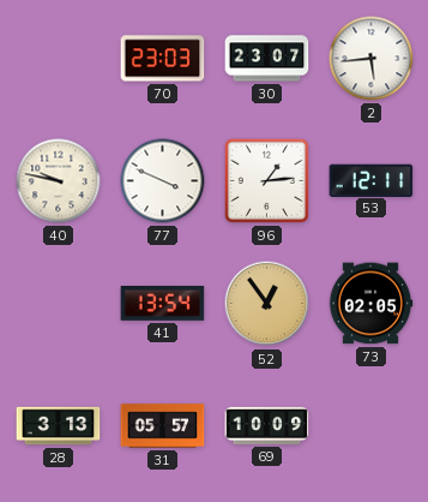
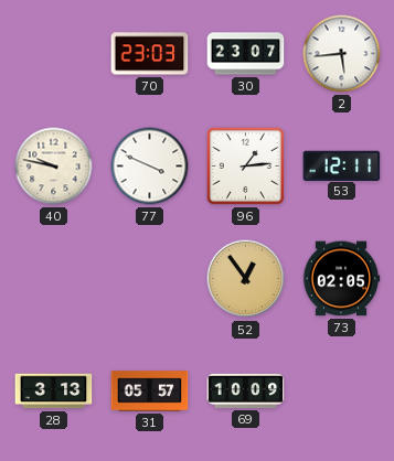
41: 13:54 -> none (163, 304)
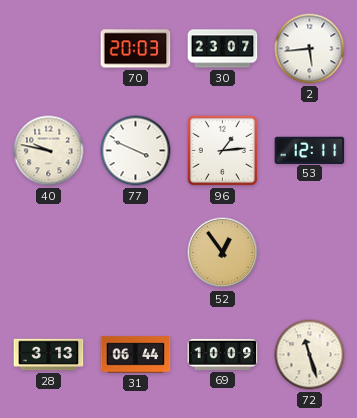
70: 23:03 -> 20:03 (136, 49)
73: 02:05 -> none (341, 279)
31: 05:57 -> 06:44 (136, 355)
72: none -> 11:27 (310, 355)
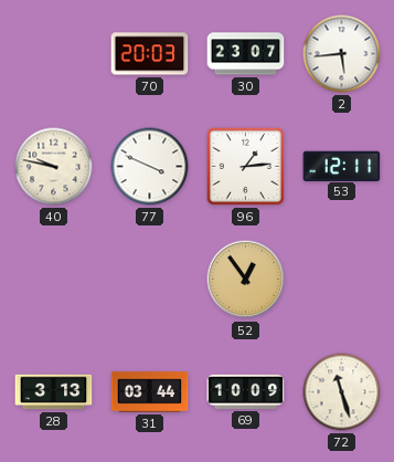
31: 06:44 -> 03:44 (150, 392)
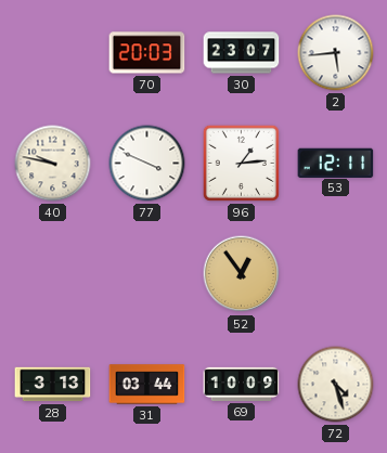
72: 11:27 -> 4:27 (336, 385)
